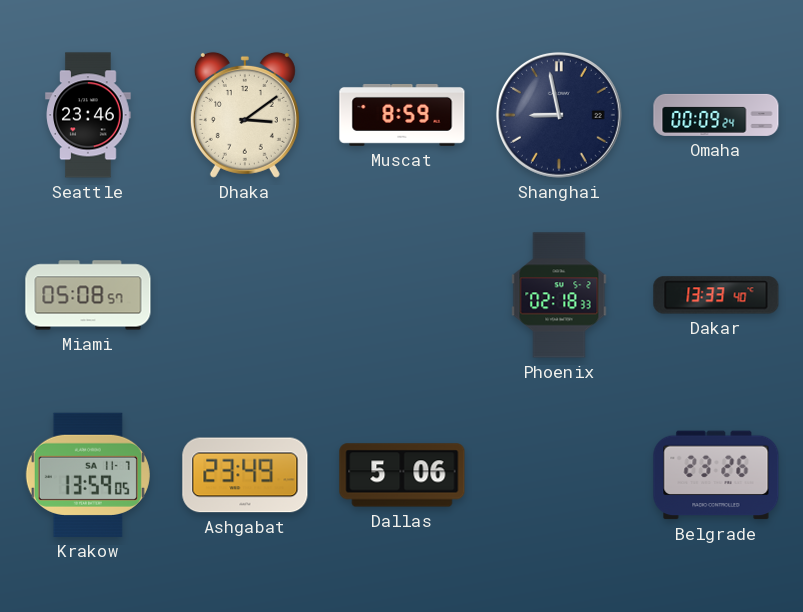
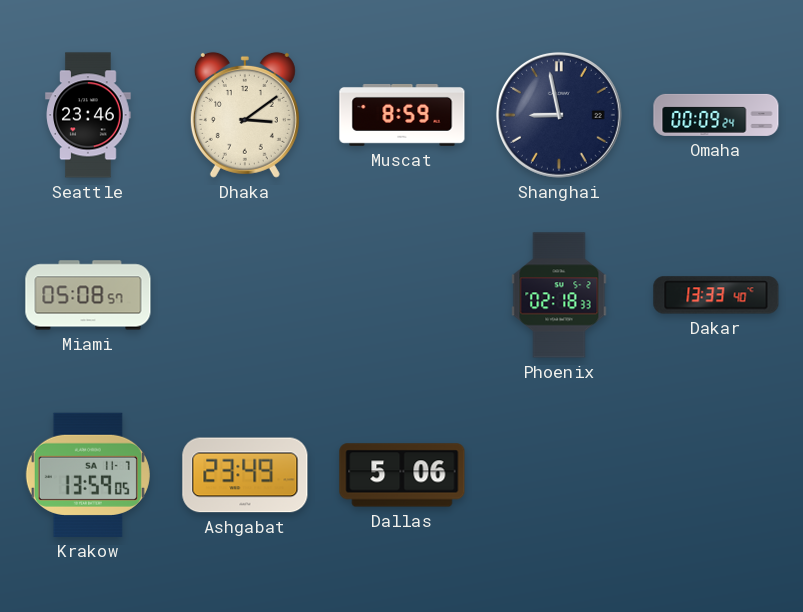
Belgrade: 23:26 -> none (716, 475)
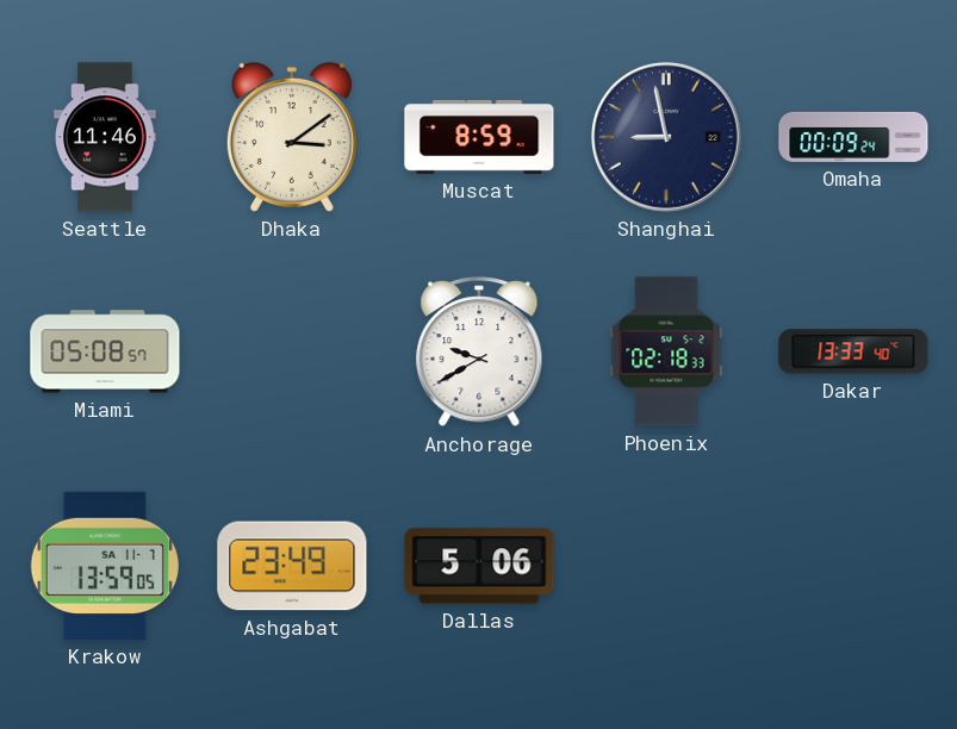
Seattle: 23:46 -> 11:46 (105, 137)
Anchorage: none -> 9:40 (479, 353)
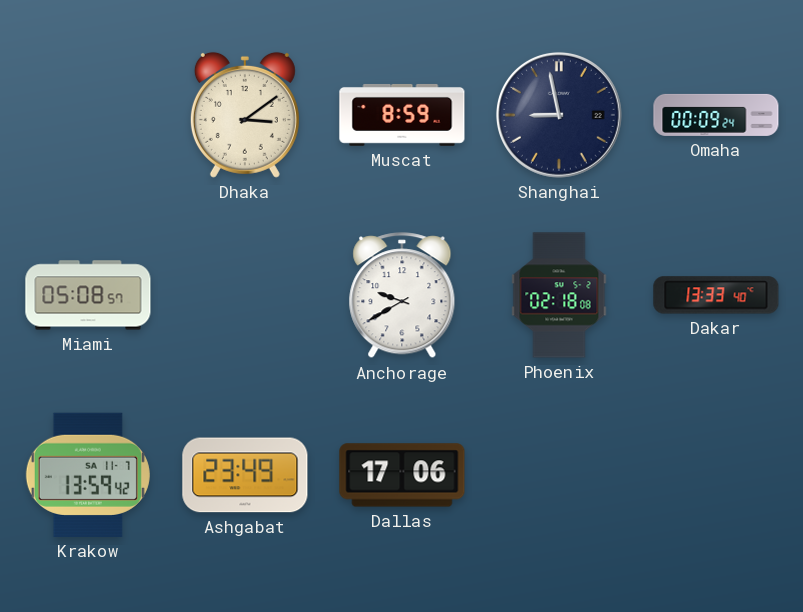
Seattle: 11:46 -> none (105, 137)
Phoenix: 02:18:33 -> 02:18:08 (559, 295)
Krakow: 13:59:05 -> 13:59:42 (88, 475)
Dallas: 5:06 -> 17:06 (402, 475)
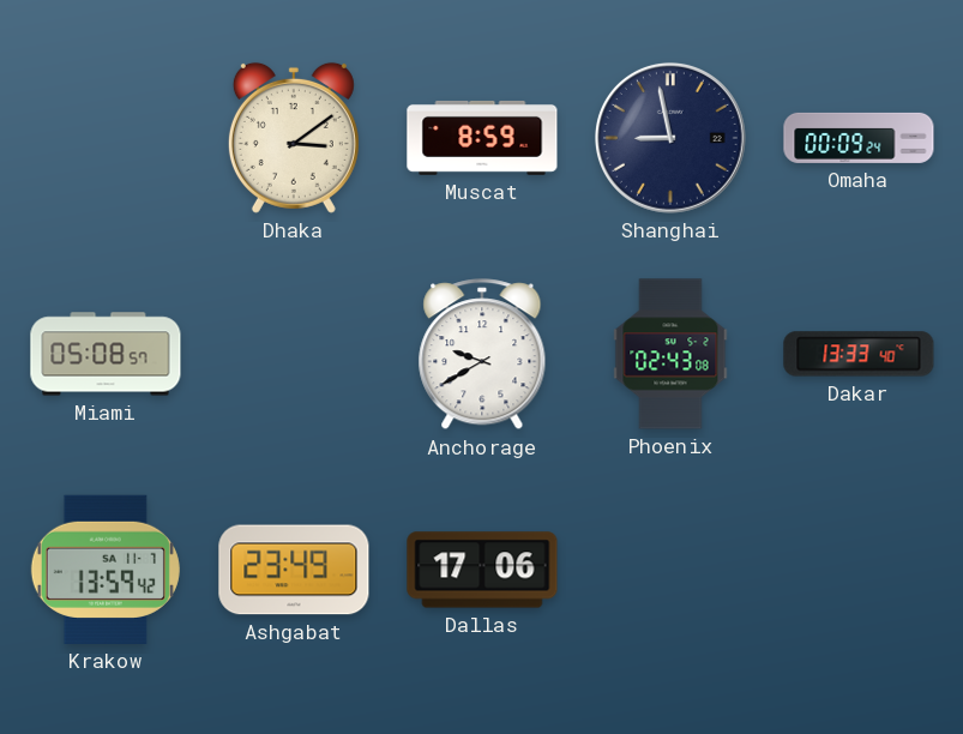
Phoenix: 02:18 -> 02:43 (670, 354)
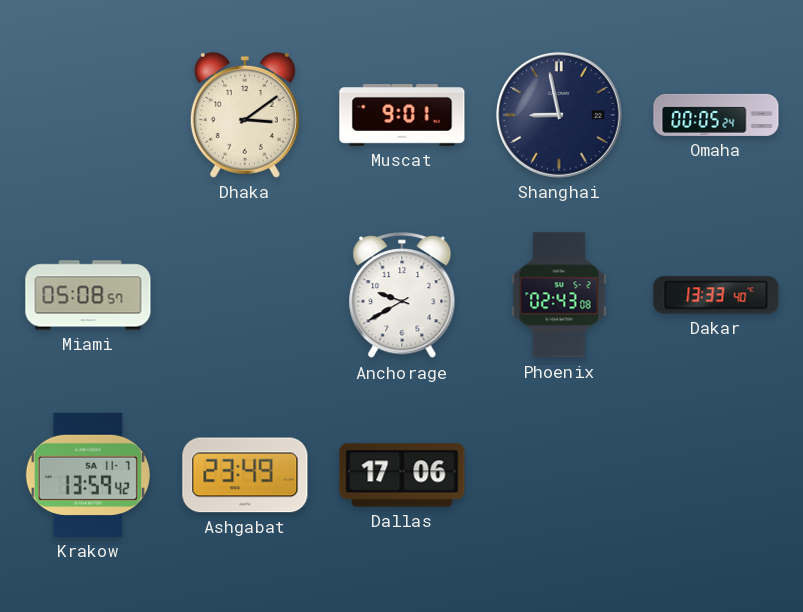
Muscat: 8:59 -> 9:01 (402, 115)
Omaha: 00:09 -> 00:05 (716, 115)
